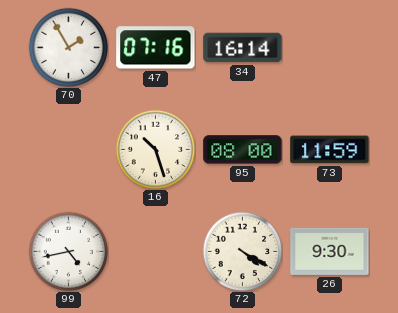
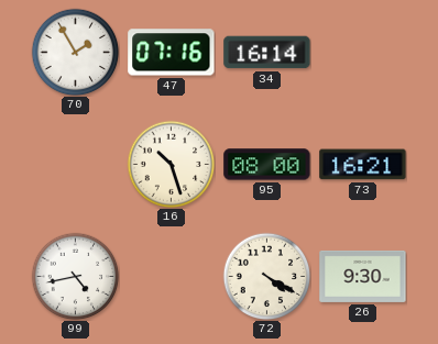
73: 11:59 -> 16:21 (363, 165)
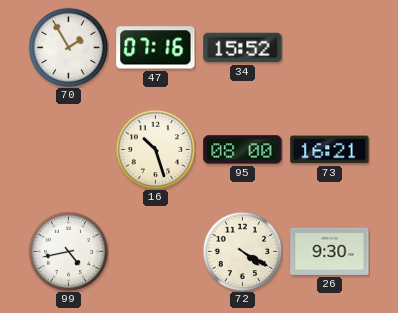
34: 16:14 -> 15:52 (243, 48)
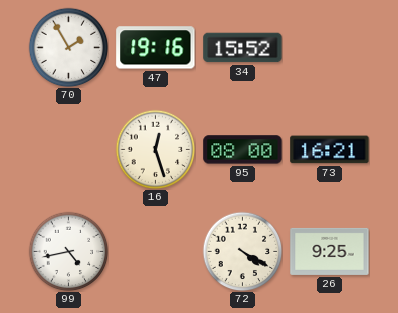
47: 07:16 -> 19:16 (156, 48)
16: 10:27 -> 12:27 (155, 149)
26: 9:30 -> 9:25 (330, 251)
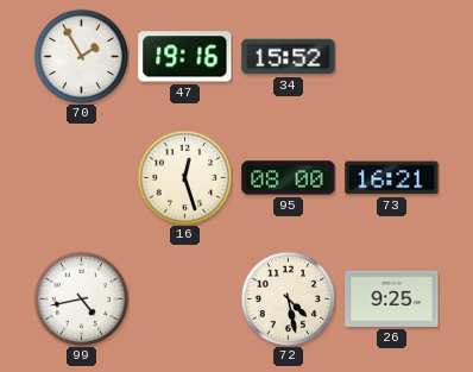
72: 4:20 -> 4:28 (288, 298)
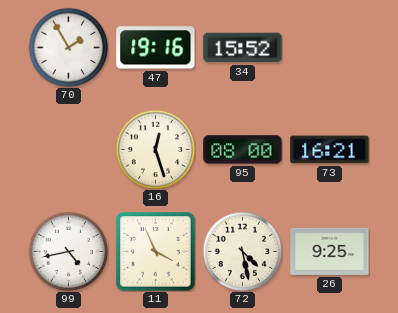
11: none -> 3:56 (156, 252)
